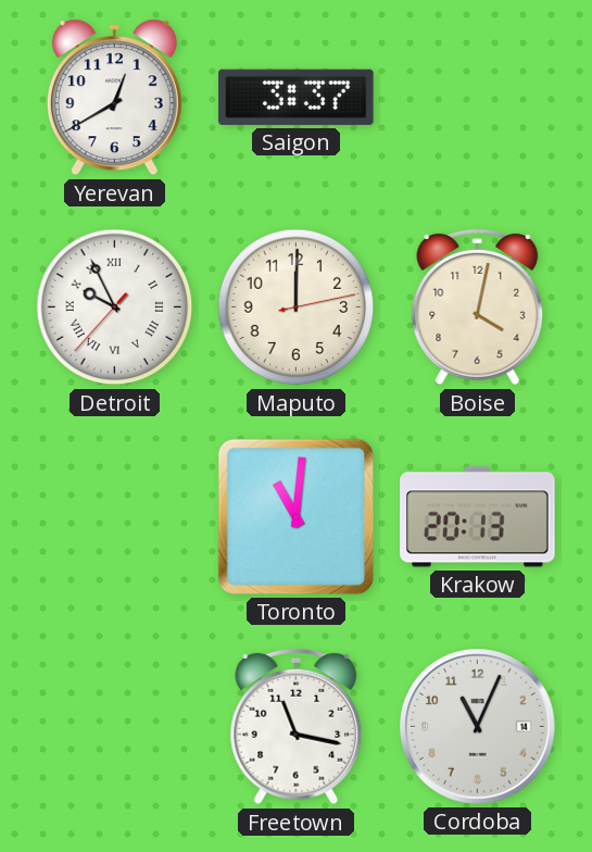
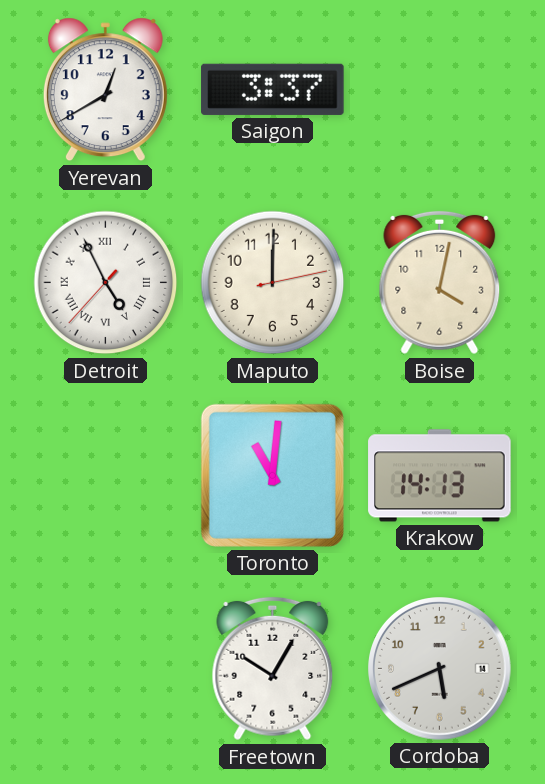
Detroit: 9:55 -> 4:55 (106, 283)
Krakow: 20:13 -> 14:13 (440, 476)
Freetown: 11:17 -> 10:05 (273, 669)
Cordoba: 11:04 -> 5:41 (440, 669)
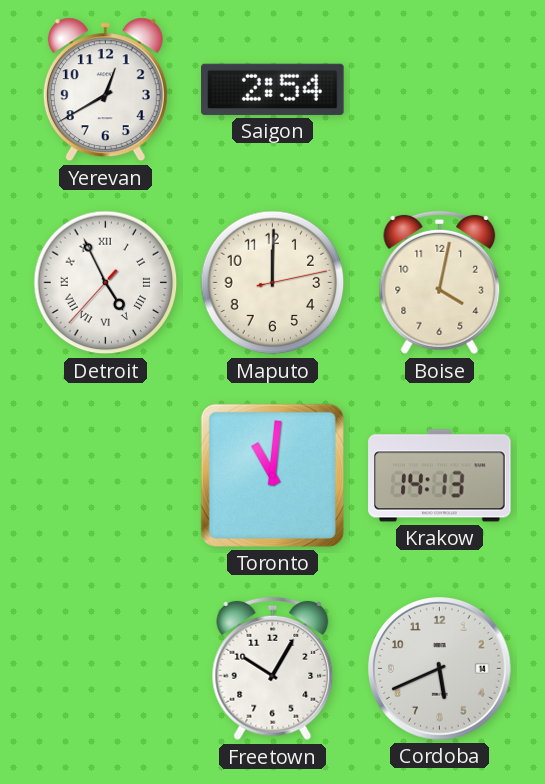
Saigon: 3:37 -> 2:54 (273, 89)
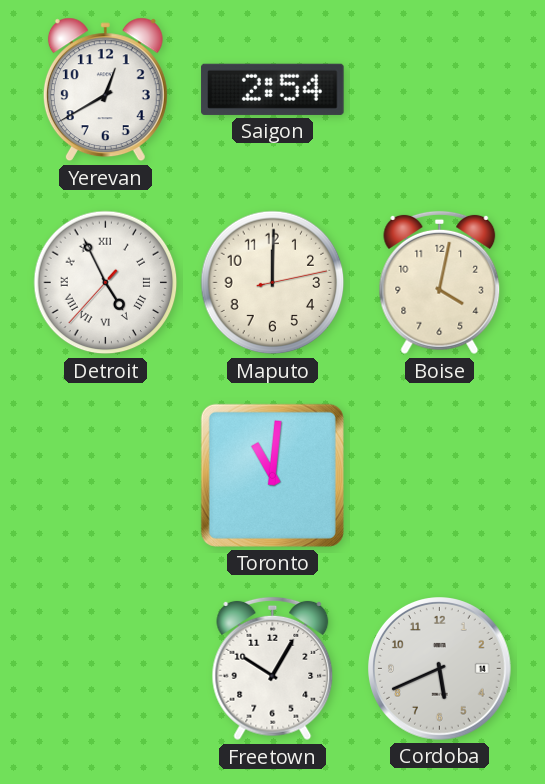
Krakow: 14:13 -> none (440, 476)
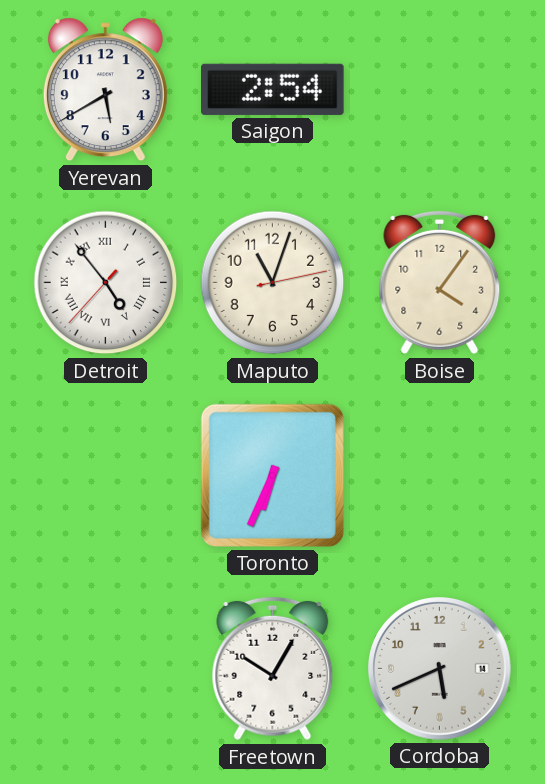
Yerevan: 12:40 -> 5:40 (105, 90)
Detroit: 4:55 -> 4:53 (106, 283)
Maputo: 12:00 -> 11:03 (273, 283)
Boise: 4:02 -> 4:06 (440, 283)
Toronto: 11:01 -> 6:34 (272, 475)
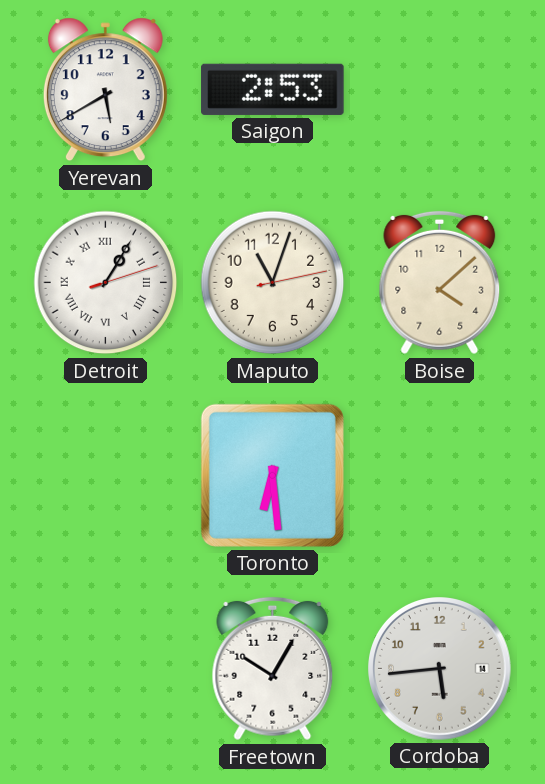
Saigon: 2:54 -> 2:53 (273, 89)
Detroit: 4:53 -> 1:05 (106, 283)
Boise: 4:06 -> 4:08 (440, 283)
Toronto: 6:34 -> 6:29 (272, 475)
Cordoba: 5:41 -> 5:44 (440, 669)
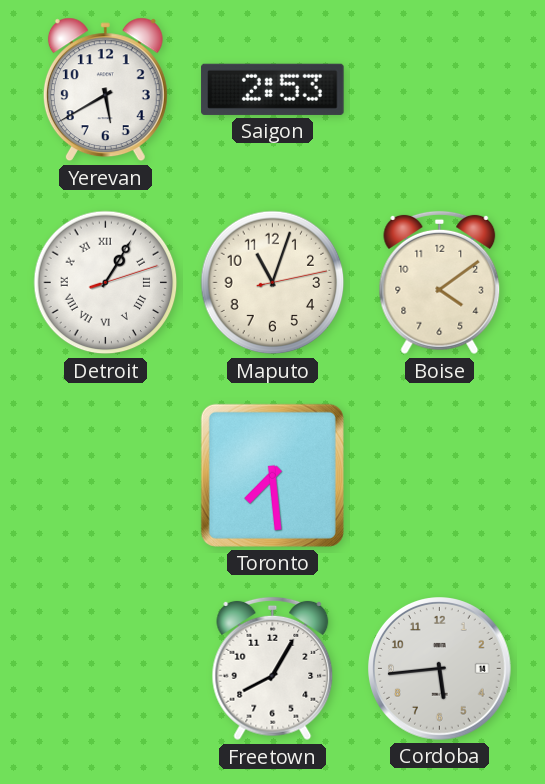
Boise: 4:08 -> 4:09 (440, 283)
Toronto: 6:29 -> 7:29 (272, 475)
Freetown: 10:05 -> 8:05 (273, 669)
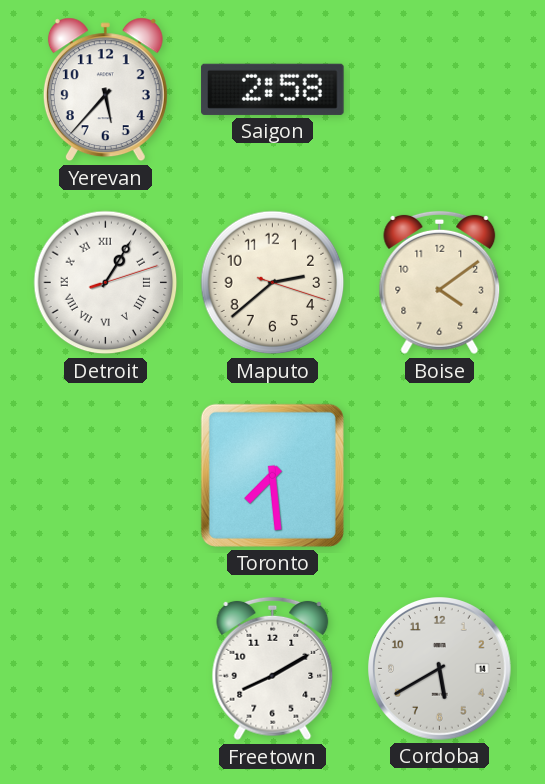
Yerevan: 5:40 -> 5:37 (105, 90)
Saigon: 2:53 -> 2:58 (273, 89)
Maputo: 11:03 -> 2:38 (273, 283)
Freetown: 8:05 -> 8:10 (273, 669)
Cordoba: 5:44 -> 5:40 (440, 669)
